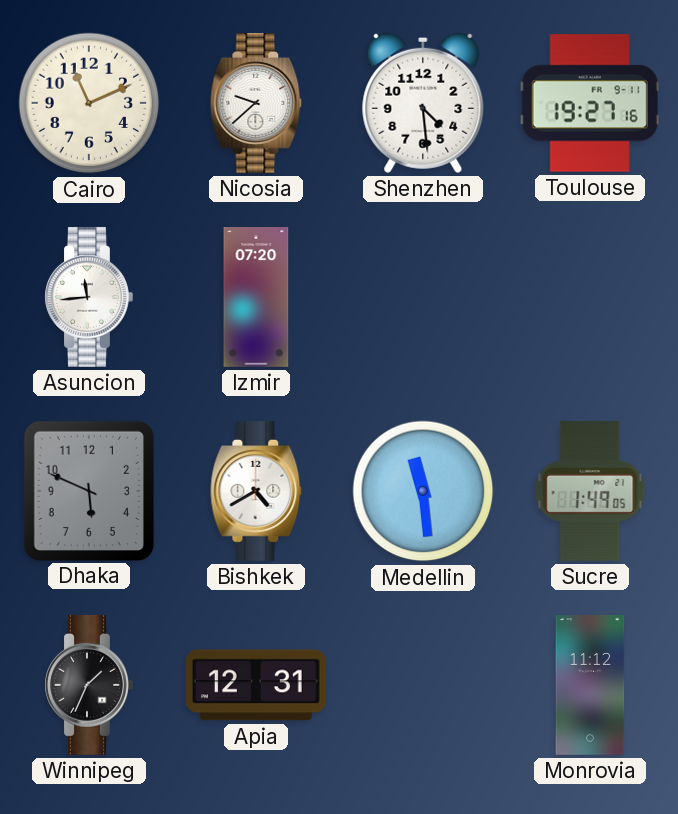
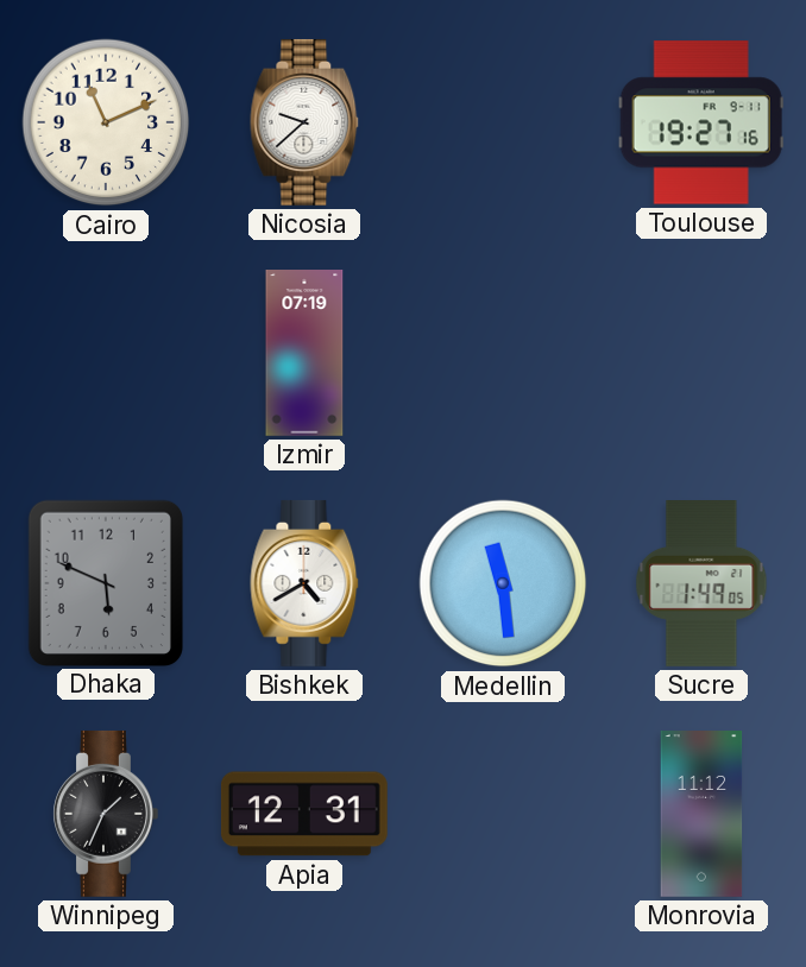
Shenzhen: 4:29 -> none (423, 103)
Asuncion: 11:44 -> none (89, 297)
Izmir: 07:20 -> 07:19 (304, 354)
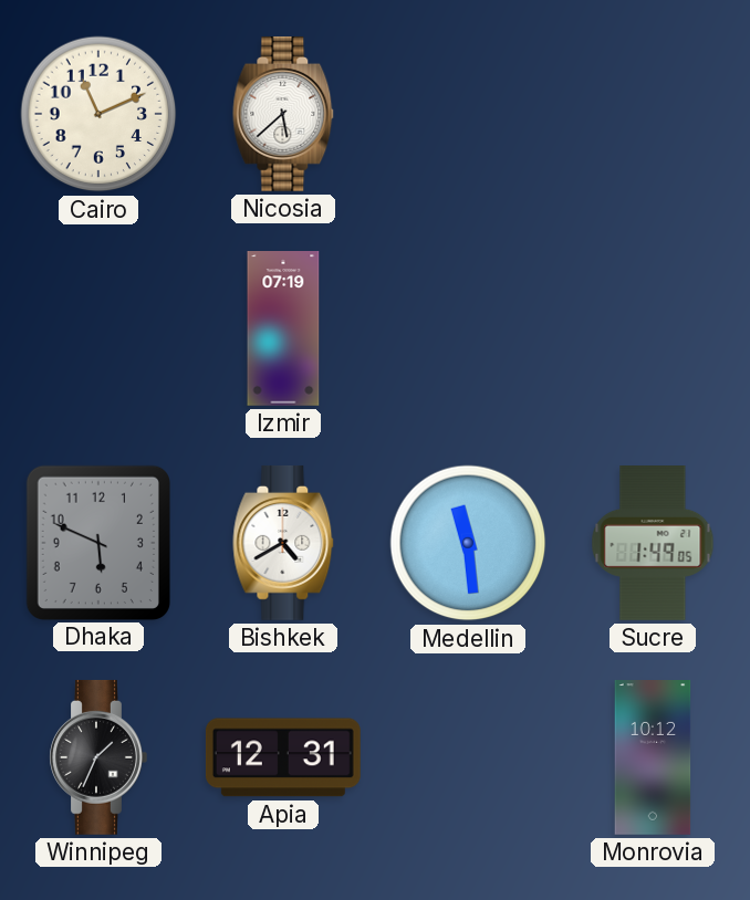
Nicosia: 9:38 -> 5:38 (283, 114)
Toulouse: 19:27 -> none (701, 122)
Monrovia: 11:12 -> 10:12 (653, 758)
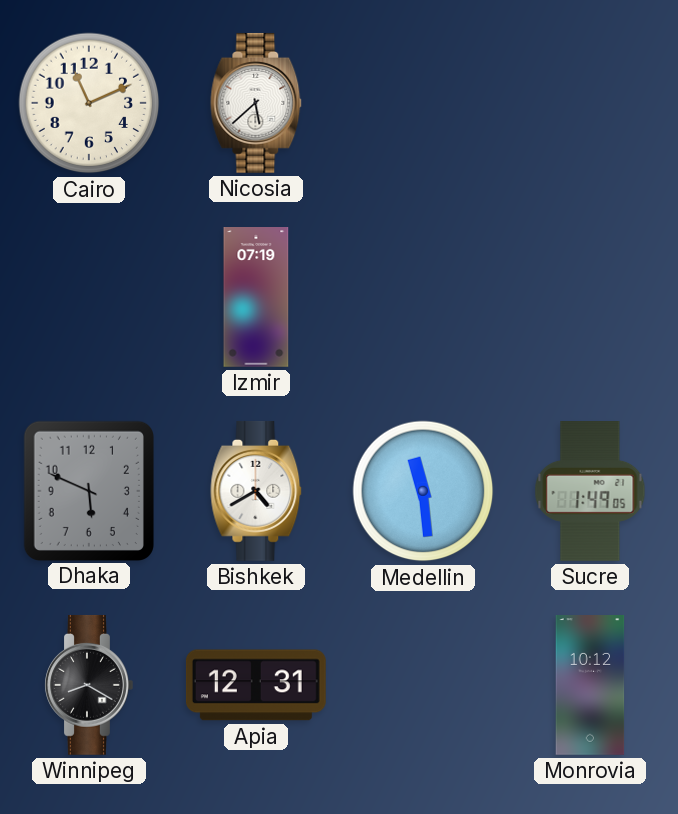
Winnipeg: 1:34 -> 8:20 (89, 685)
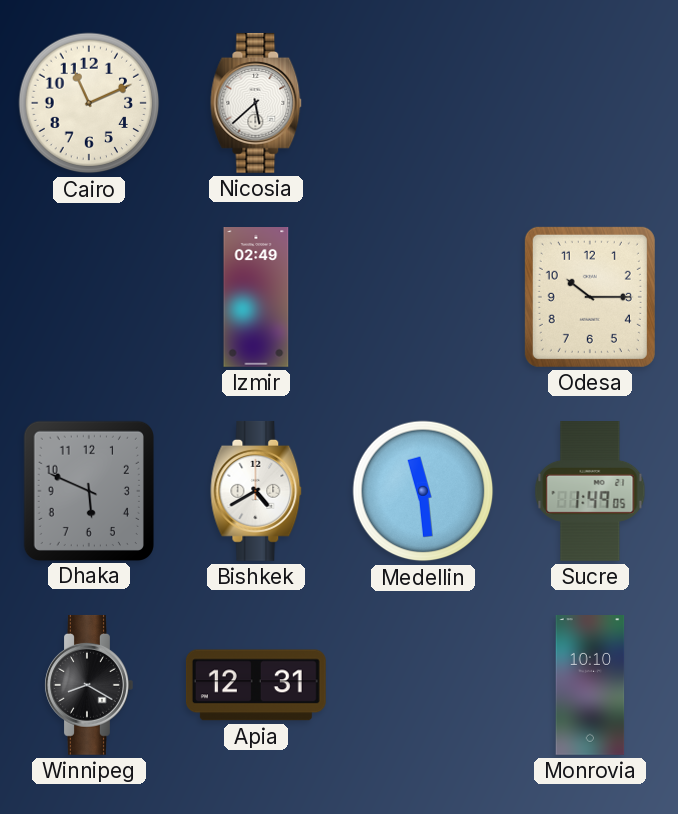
Izmir: 07:19 -> 02:49 (256, 298)
Odesa: none -> 10:15 (590, 297)
Monrovia: 10:12 -> 10:10 (590, 686)
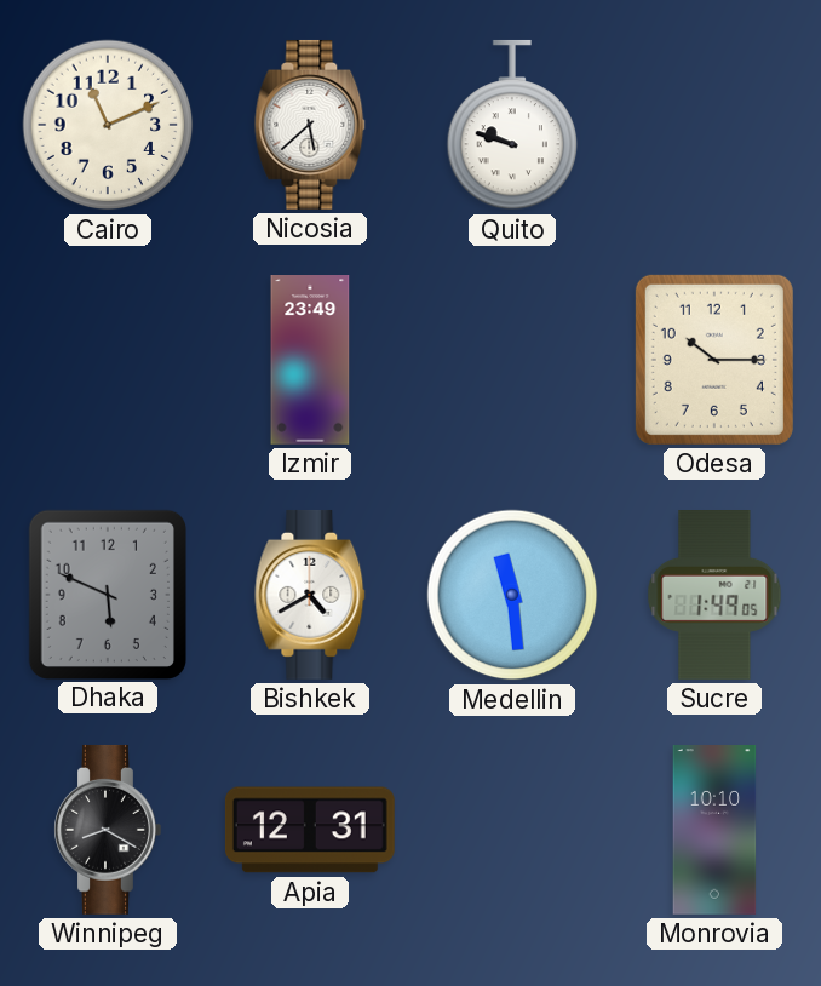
Quito: none -> 9:48 (512, 125)
Izmir: 02:49 -> 23:49 (310, 361)
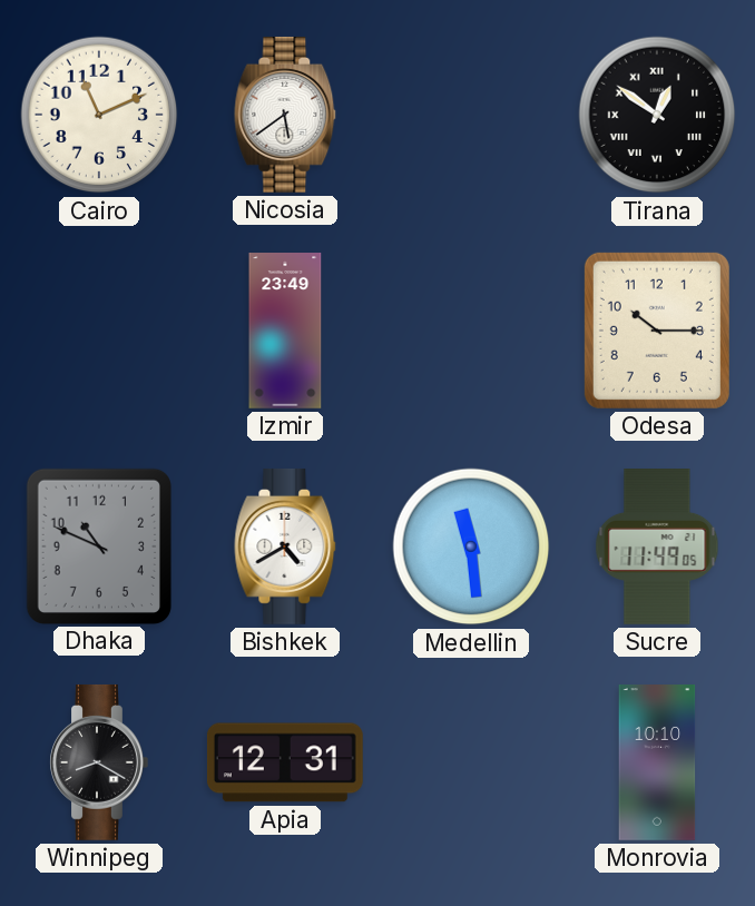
Nicosia: 5:38 -> 5:39 (285, 115)
Quito: 9:48 -> none (512, 125)
Tirana: none -> 12:51 (657, 115)
Dhaka: 5:49 -> 10:49 (98, 545)
Sucre: 1:49 -> 11:49 (657, 548)
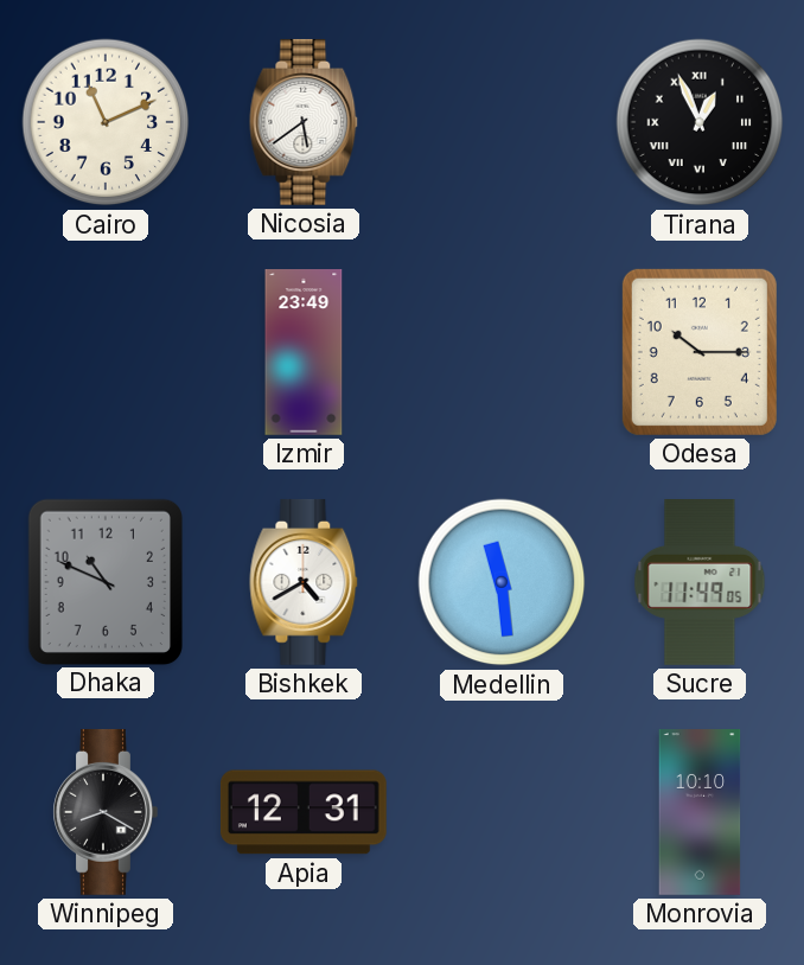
Tirana: 12:51 -> 12:56 (700, 122)
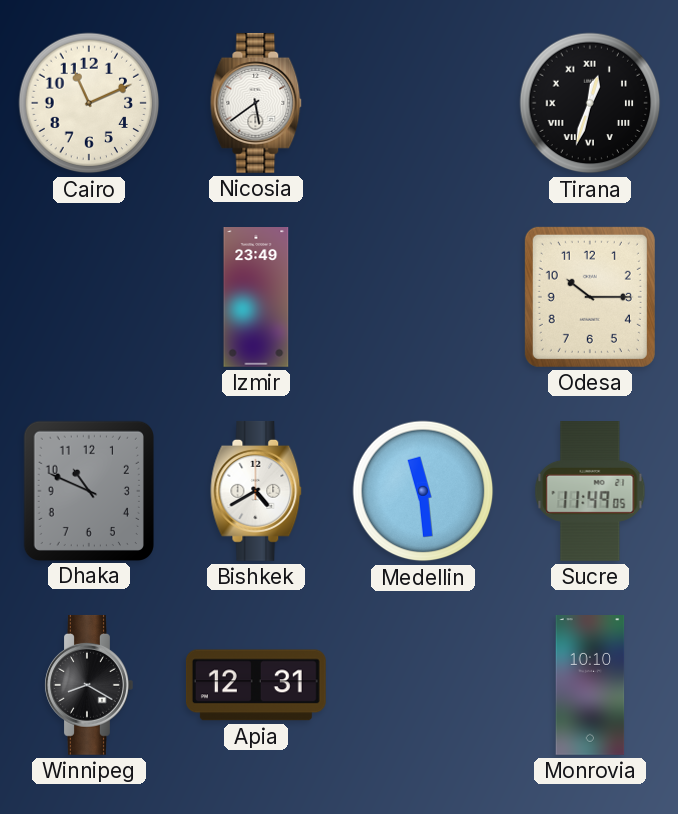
Tirana: 12:56 -> 12:33 (590, 103)
